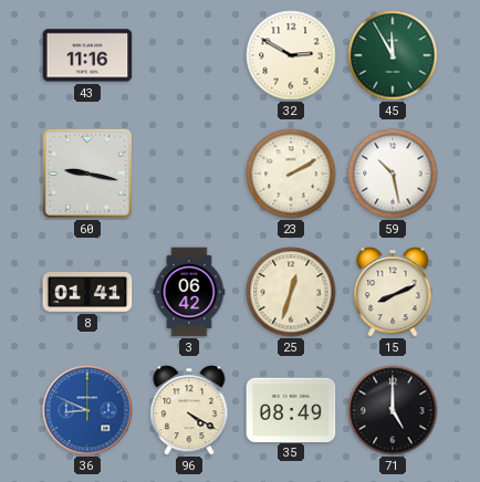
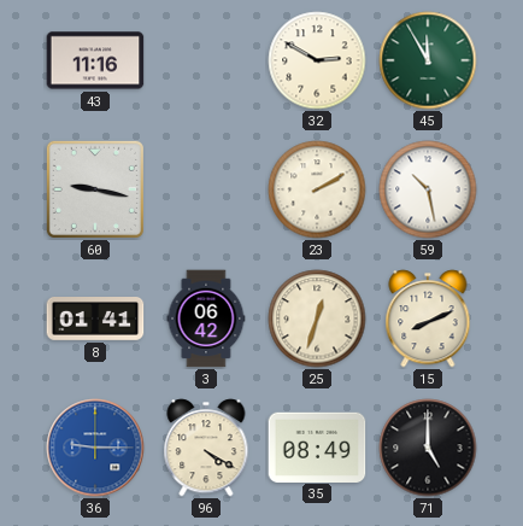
36: 8:49 -> 9:15 (95, 448)
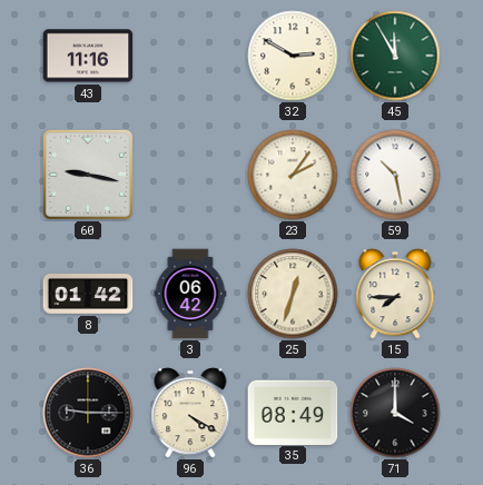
23: 2:10 -> 2:06 (293, 175)
8: 01:41 -> 01:42 (88, 295)
15: 8:11 -> 7:45 (395, 294)
36 dial: blue -> black (88, 413)
71: 5:00 -> 4:00 (395, 413)
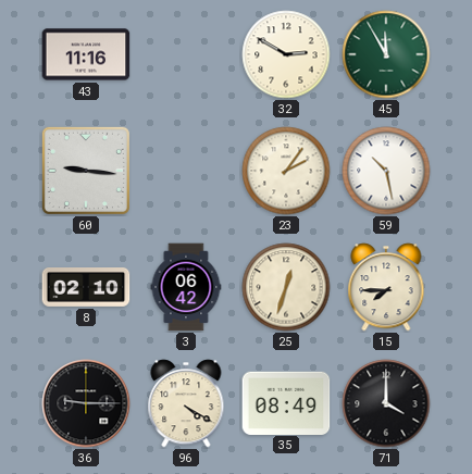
60: 9:17 -> 9:16 (86, 171)
8: 01:42 -> 02:10 (86, 288)
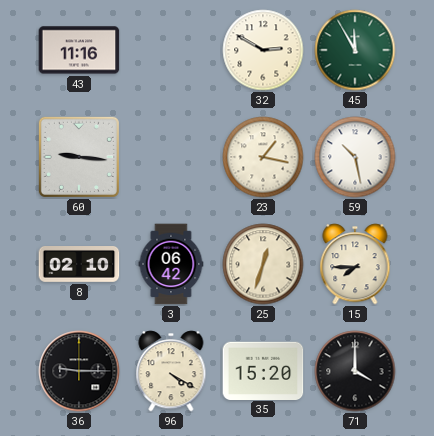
23: 2:06 -> 1:17 (263, 157)
35: 08:49 -> 15:20 (263, 370)
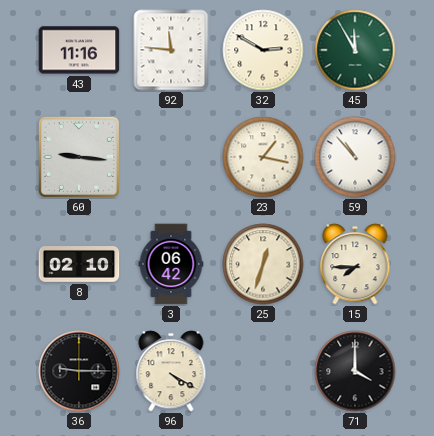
92: none -> 11:46 (171, 50)
59: 10:28 -> 10:53 (355, 157)
35: 15:20 -> none (263, 370)
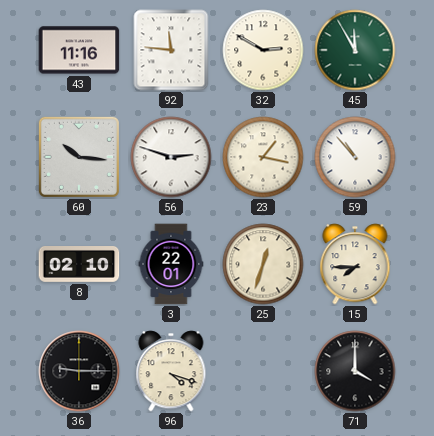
60: 9:16 -> 10:16 (79, 157)
56: none -> 2:48 (171, 157)
3: 06:42 -> 22:01 (171, 264)
96: 4:20 -> 4:18 (171, 371)
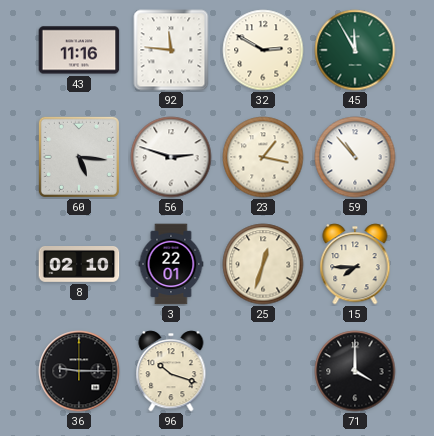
60: 10:16 -> 5:16 (79, 157)
96: 4:18 -> 10:18 (171, 371)
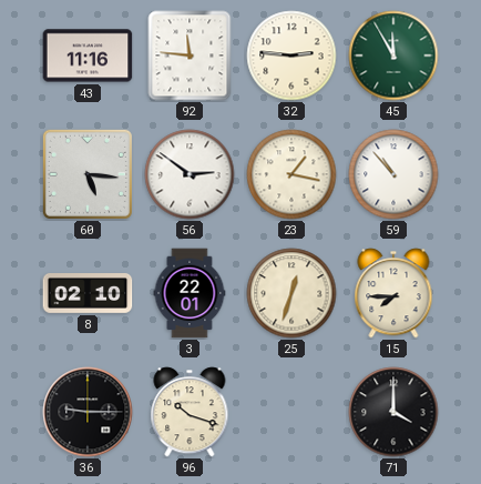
32: 2:50 -> 2:46 (291, 56)
56: 2:48 -> 2:51 (190, 174)
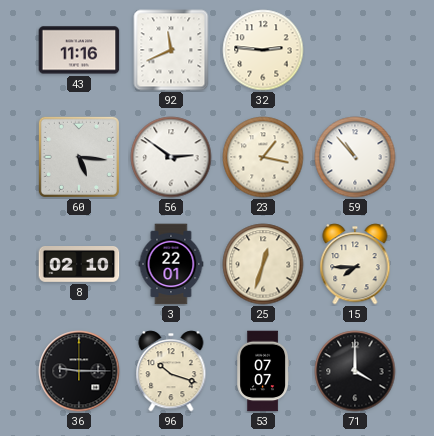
92: 11:46 -> 11:41 (171, 50)
45: 11:55 -> none (393, 56)
53: none -> 07:07 (262, 371)
